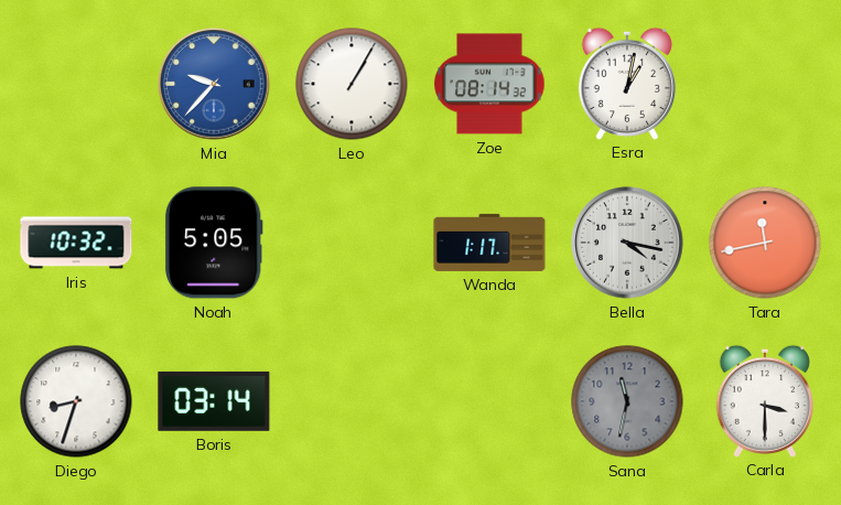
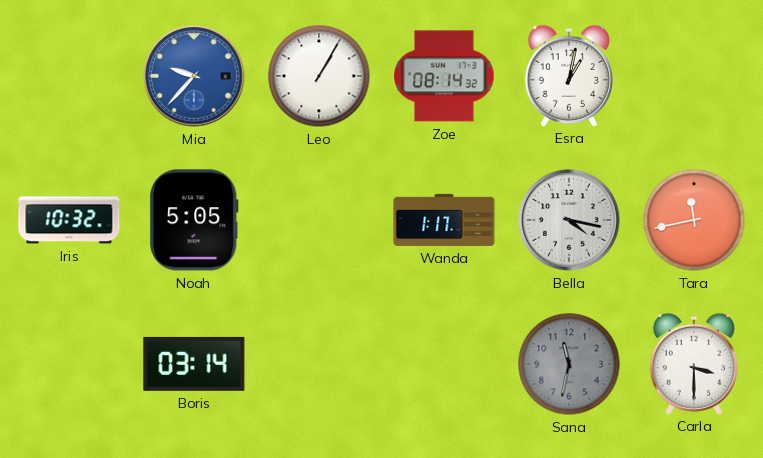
Diego: 8:33 -> none (76, 401)
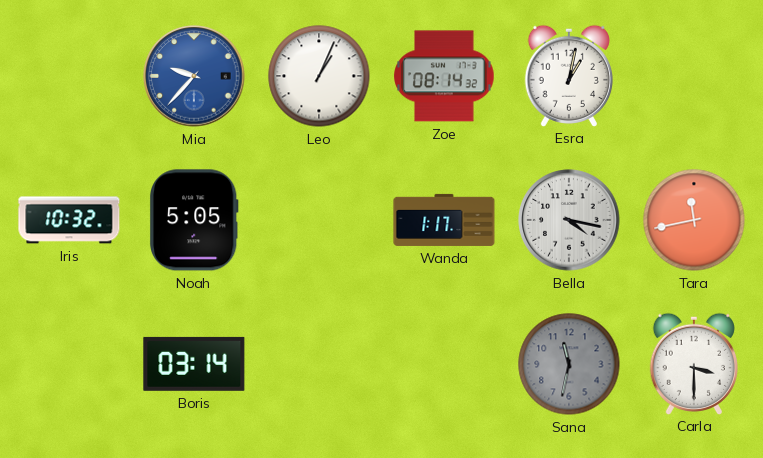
Leo: 1:05 -> 1:04 (319, 76)
